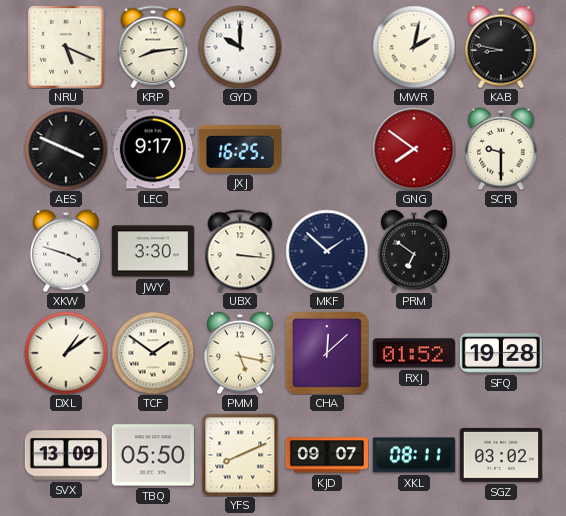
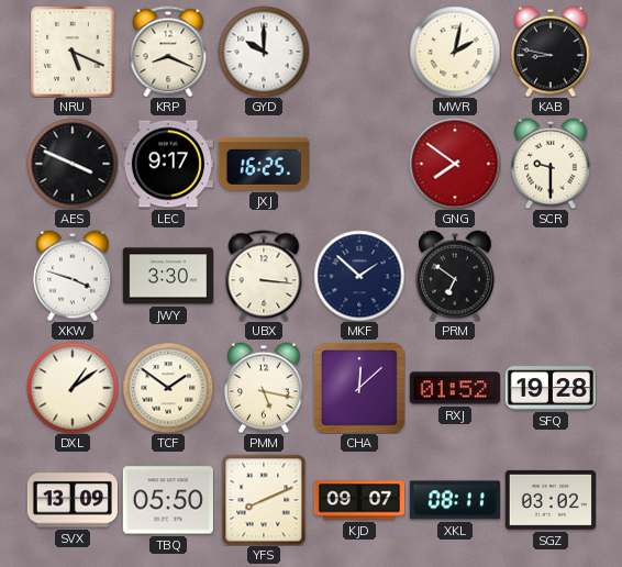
KRP: 8:14 -> 8:19 (168, 52)
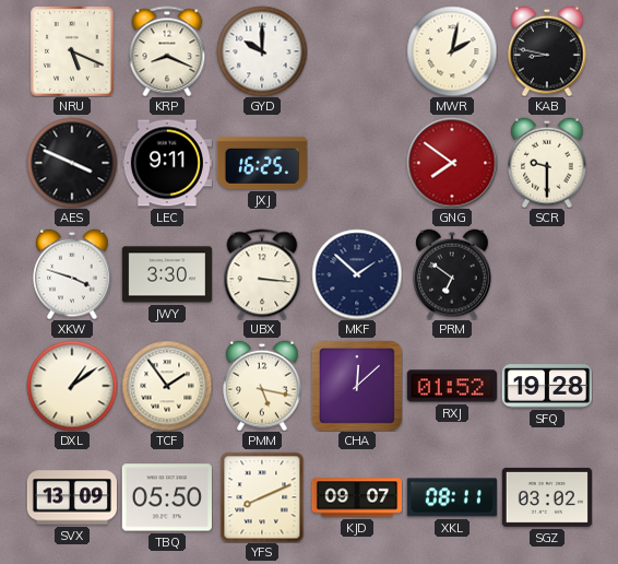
LEC: 9:17 -> 9:11 (167, 163)
TCF: 1:51 -> 1:54 (167, 386)
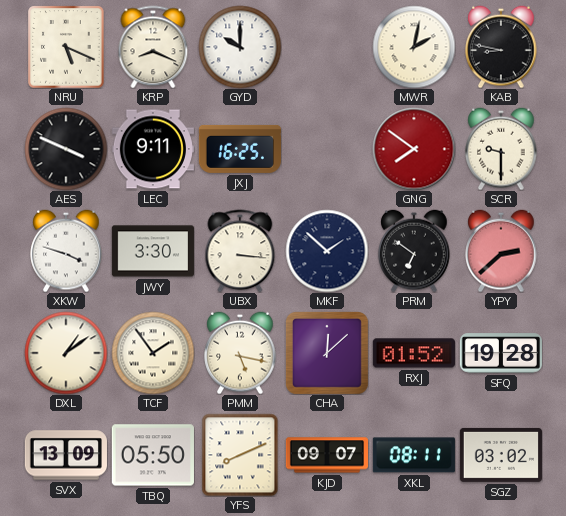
YPY: none -> 2:38 (501, 251)
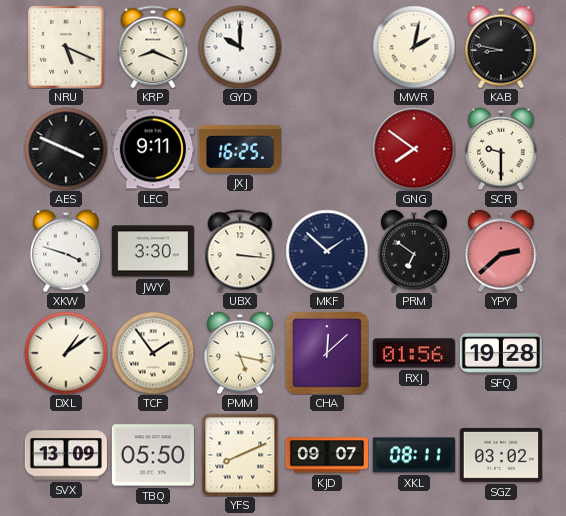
RXJ: 01:52 -> 01:56 (414, 353)
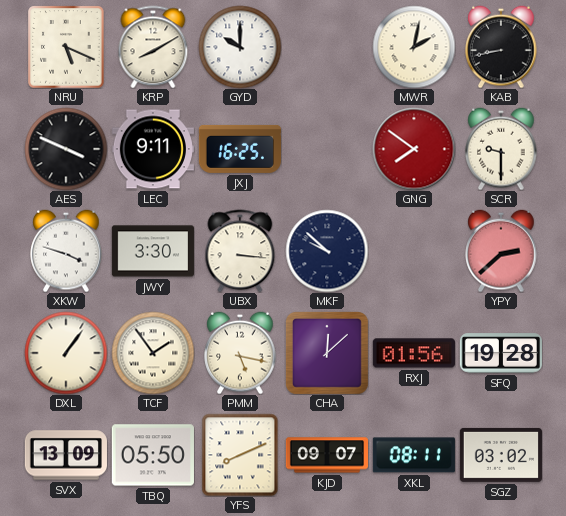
KRP: 8:19 -> 8:10 (153, 47)
KAB: 8:47 -> 8:43 (501, 47)
MKF: 1:52 -> 9:52 (327, 251)
PRM: 6:51 -> none (414, 251)
DXL: 1:09 -> 1:06 (66, 353)
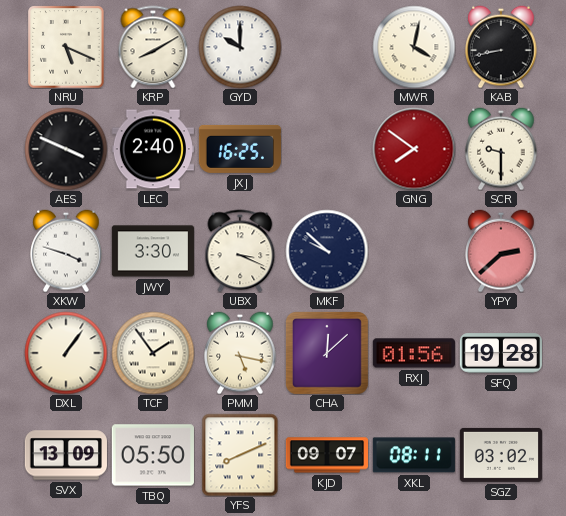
MWR: 2:02 -> 4:02 (414, 47)
LEC: 9:11 -> 2:40 (153, 149)
UBX: 3:16 -> 3:19 (240, 251)
